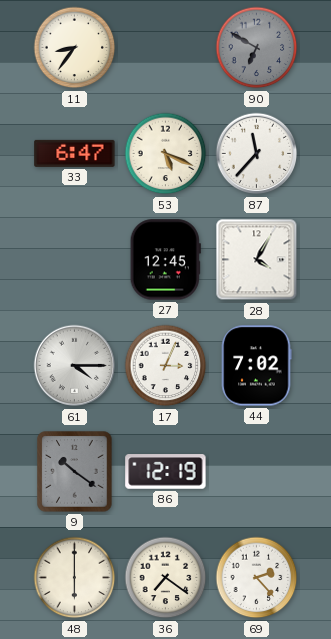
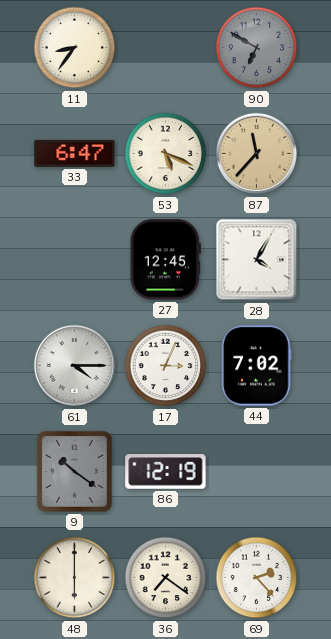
87 dial: white -> champagne (257, 154)
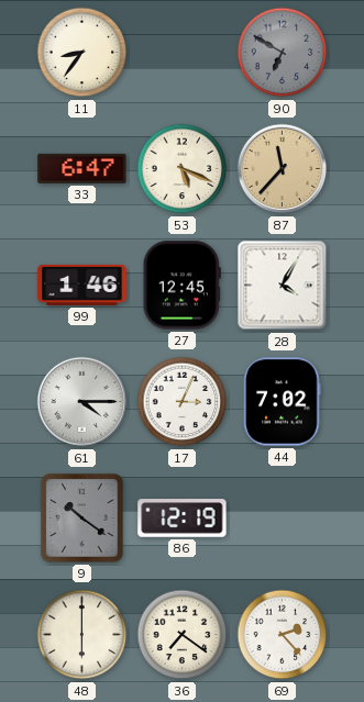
99: none -> 1:46 (82, 285)
